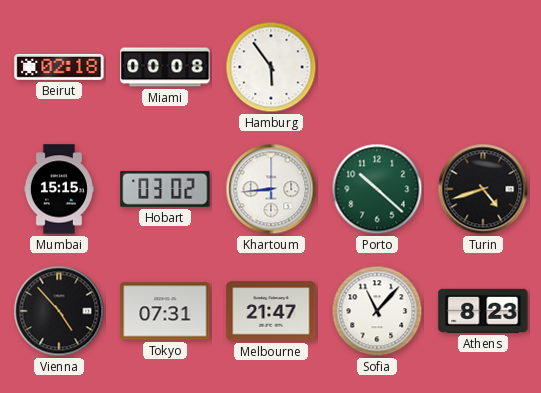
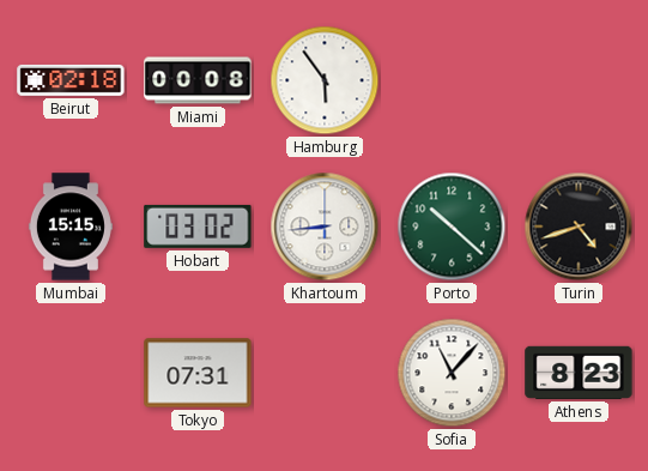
Vienna: 4:53 -> none (59, 311)
Melbourne: 21:47 -> none (271, 311)
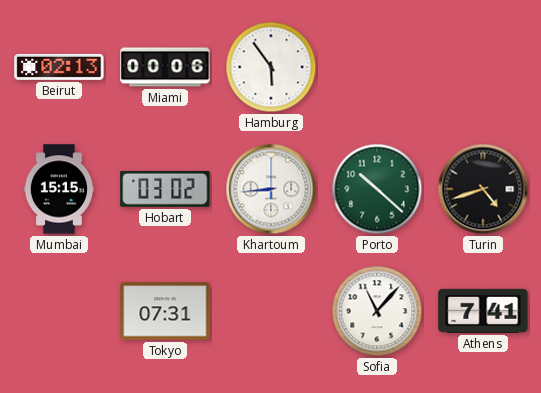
Beirut: 02:18 -> 02:13 (59, 67)
Miami: 00:08 -> 00:06 (165, 67)
Athens: 8:23 -> 7:41 (483, 311)
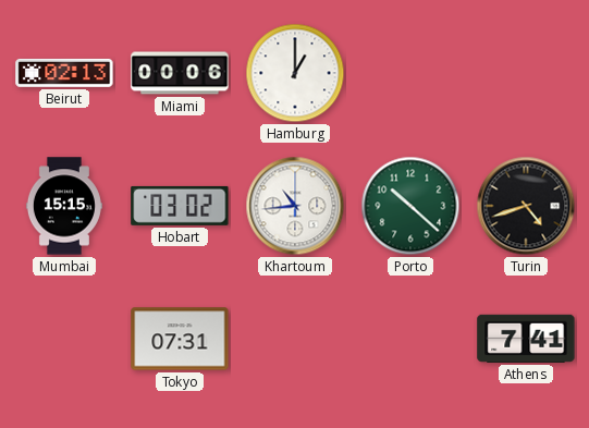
Hamburg: 5:54 -> 1:00 (295, 73)
Khartoum: 8:44 -> 10:44 (295, 206)
Sofia: 11:07 -> none (377, 311)
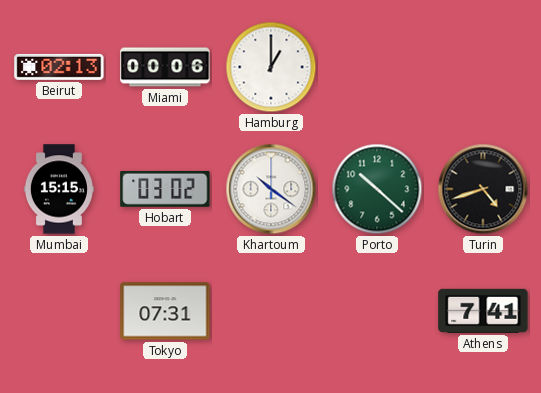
Khartoum: 10:44 -> 10:21 (271, 189)
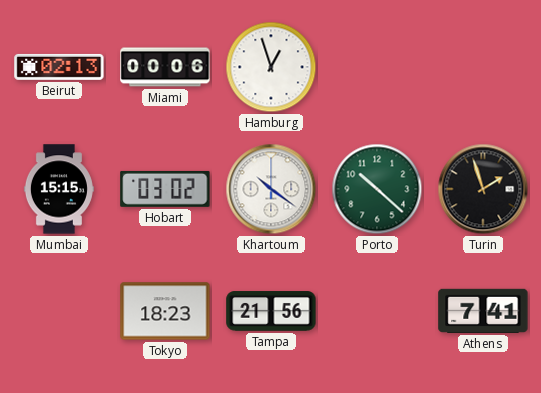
Hamburg: 1:00 -> 12:57 (271, 67)
Turin: 4:42 -> 1:57 (483, 189)
Tokyo: 07:31 -> 18:23 (165, 311)
Tampa: none -> 21:56 (271, 311)
